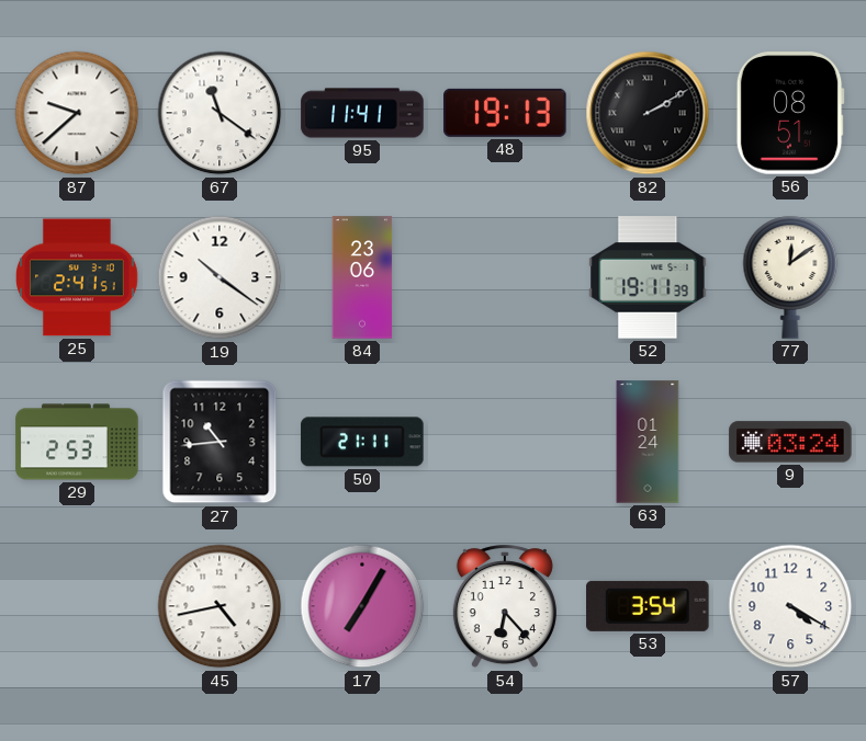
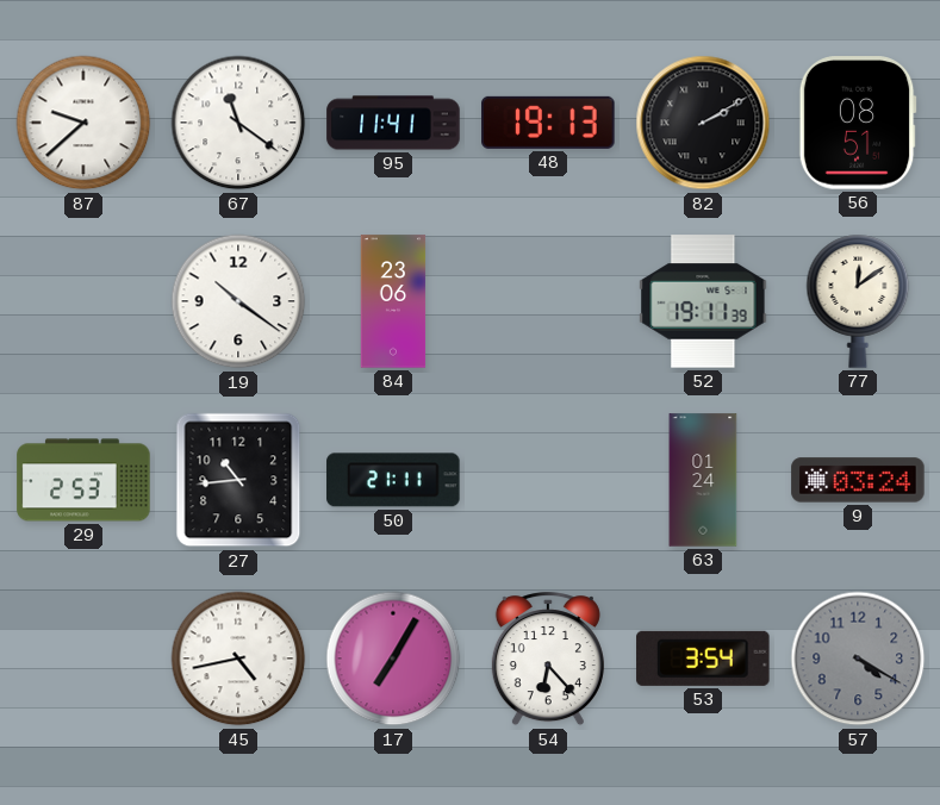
25: 2:41 -> none (77, 277)
57 dial: white -> grey (858, 659)
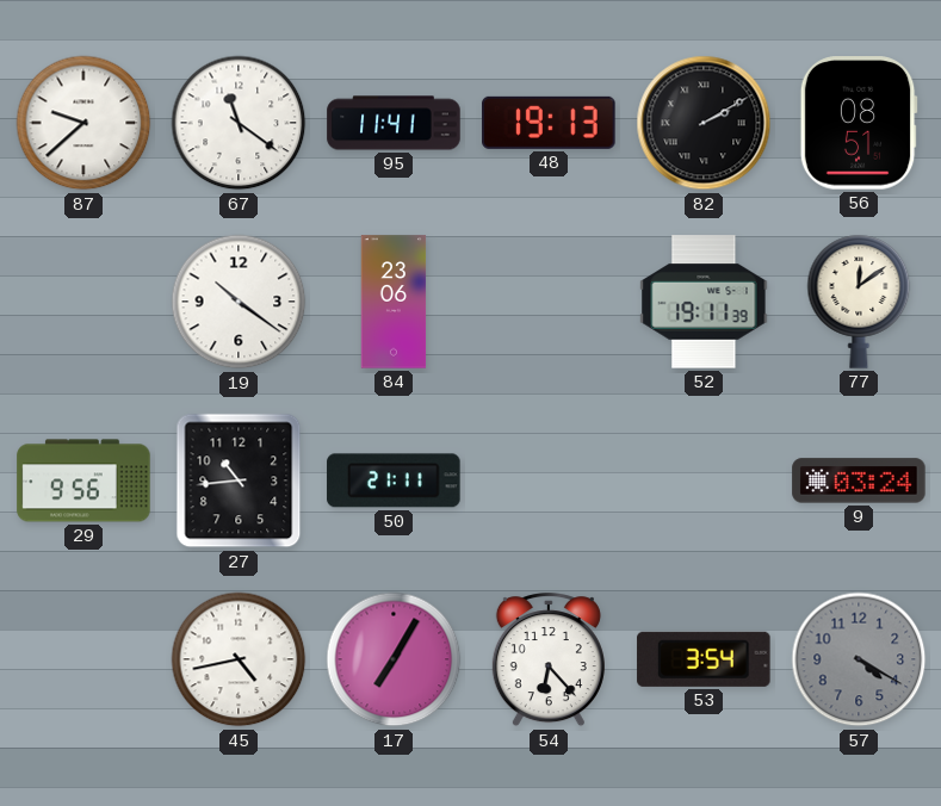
29: 2:53 -> 9:56 (83, 480)
63: 01:24 -> none (703, 480)
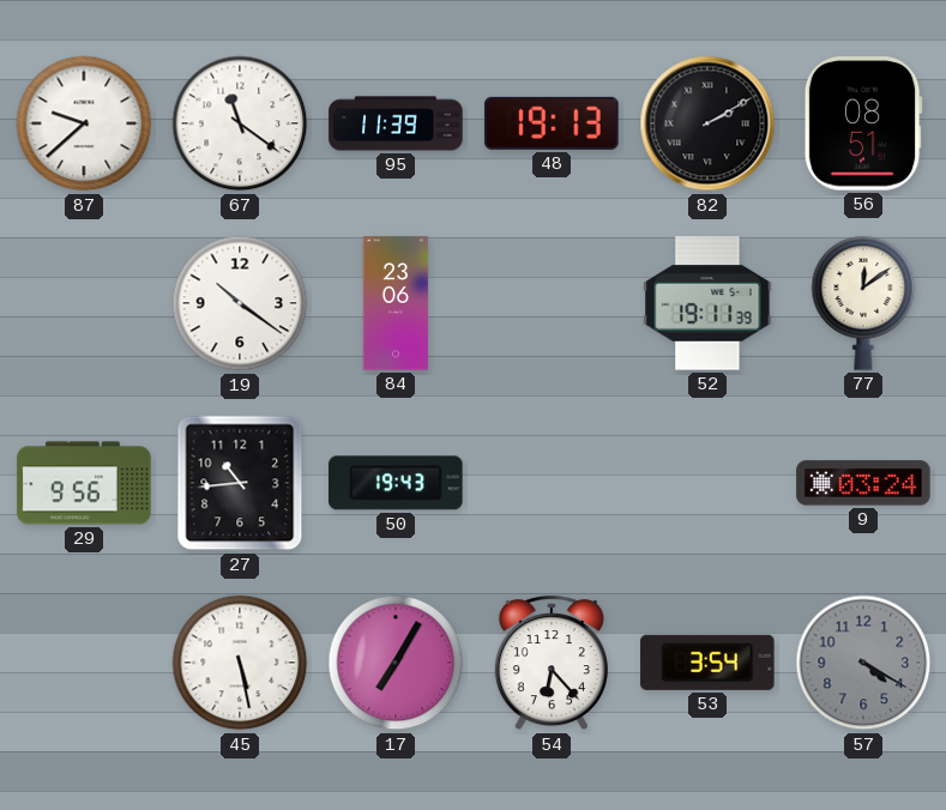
95: 11:41 -> 11:39 (396, 123)
50: 21:11 -> 19:43 (396, 483)
45: 4:43 -> 5:28 (240, 663)
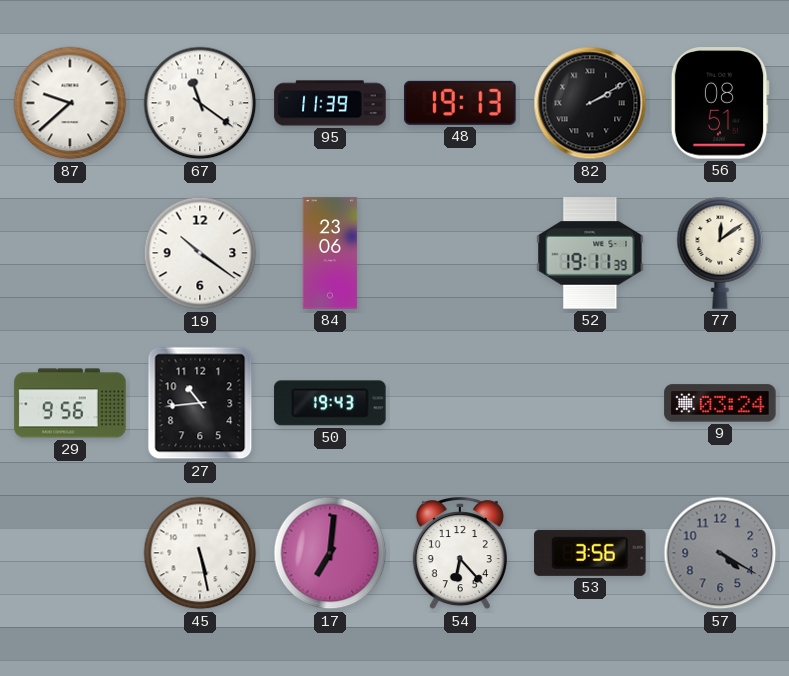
17: 7:05 -> 7:01 (330, 553)
53: 3:54 -> 3:56 (590, 553)
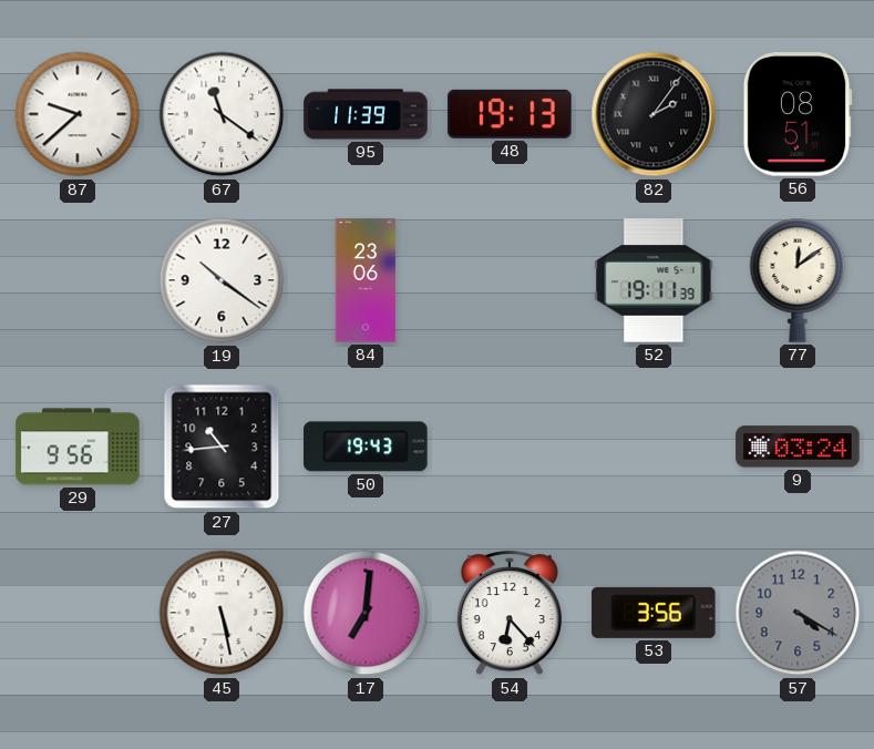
82: 2:10 -> 2:06 (654, 114)
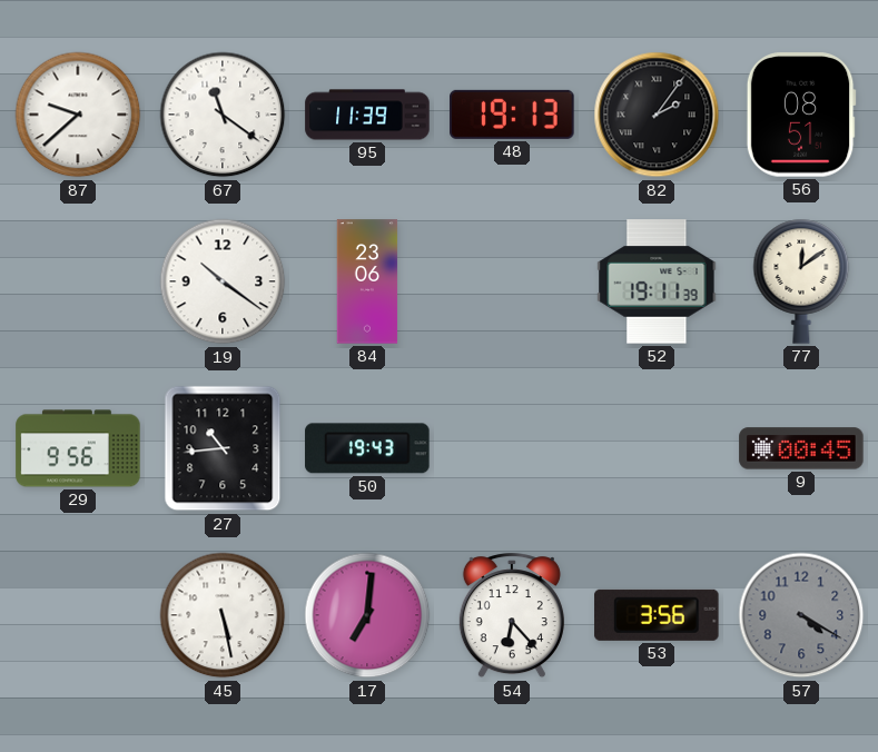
9: 03:24 -> 00:45 (801, 448)
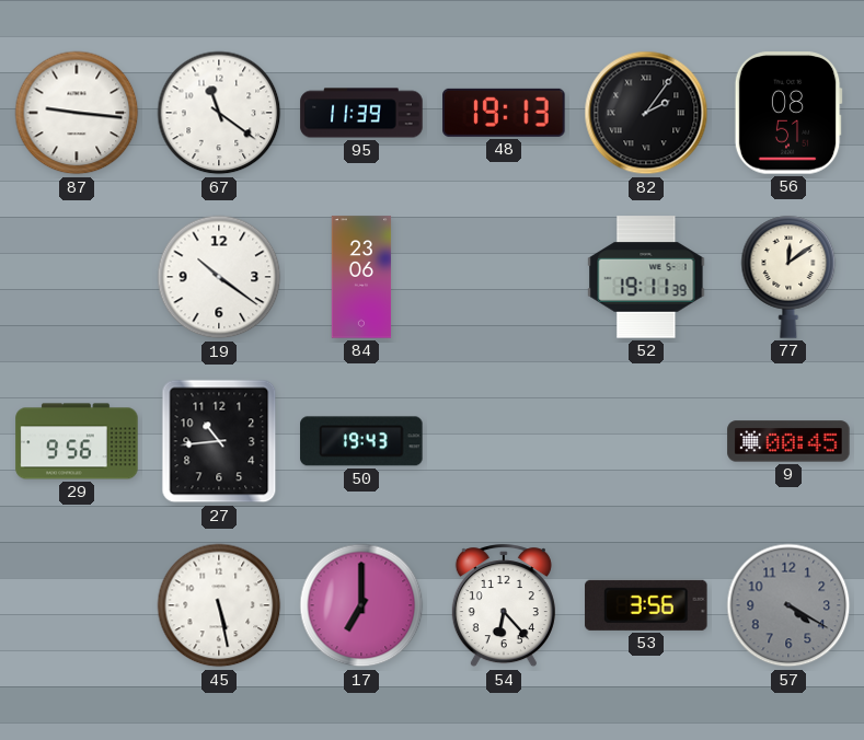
87: 9:38 -> 9:16 (77, 113)
17: 7:01 -> 7:00 (361, 605)
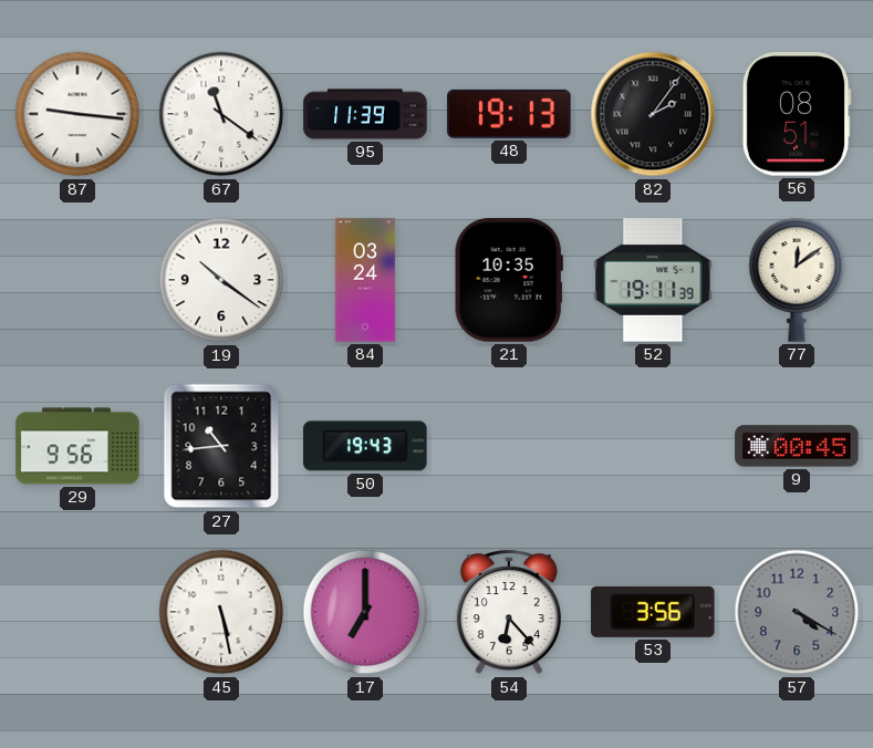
84: 23:06 -> 03:24 (365, 280)
21: none -> 10:35 (509, 280)
